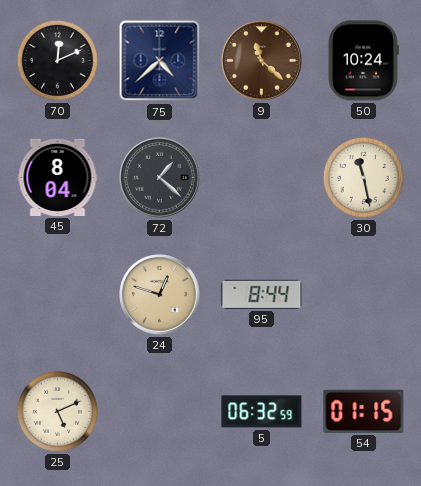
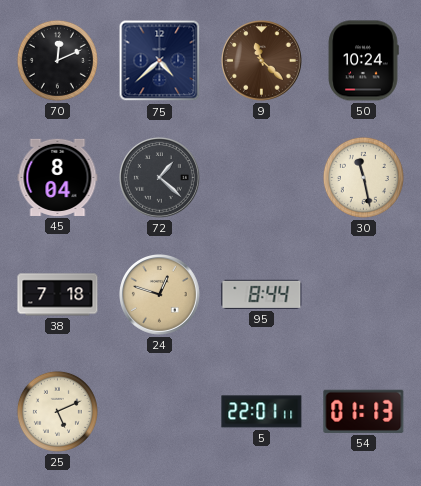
38: none -> 7:18 (58, 295)
5: 06:32 -> 22:01 (262, 412)
54: 01:15 -> 01:13 (364, 411)
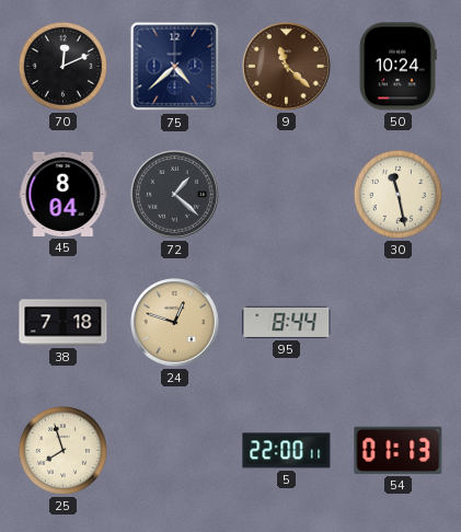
25: 5:11 -> 7:57 (62, 450)
5: 22:01 -> 22:00 (287, 451)
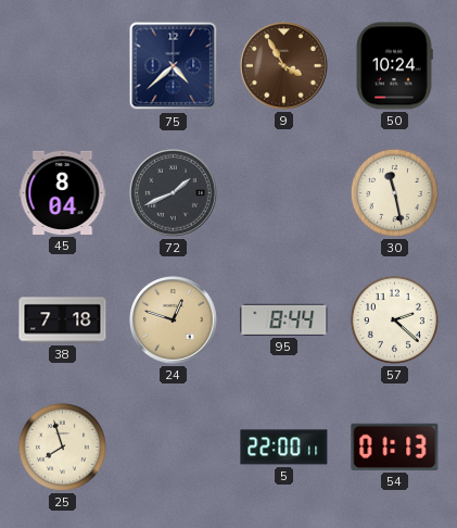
70: 12:11 -> none (62, 66)
9: 11:22 -> 3:55 (284, 66)
72: 1:22 -> 1:41 (174, 193)
57: none -> 2:22 (394, 319)
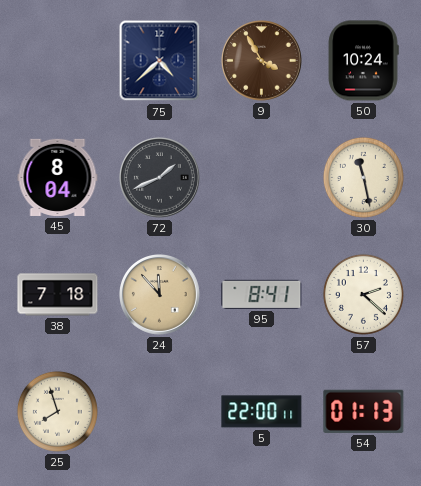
24: 12:48 -> 11:53 (160, 295)
95: 8:44 -> 8:41 (262, 294)
